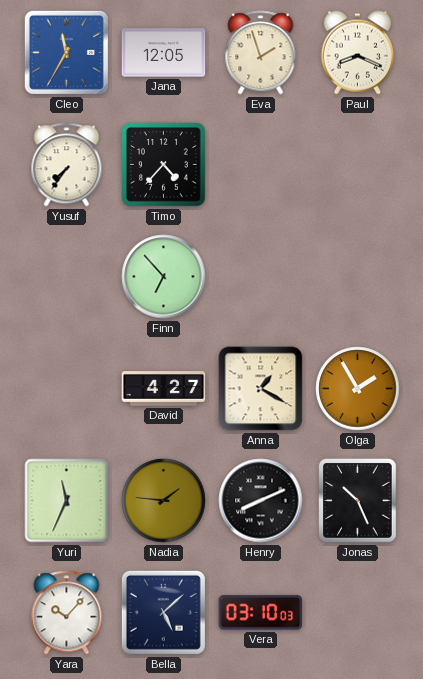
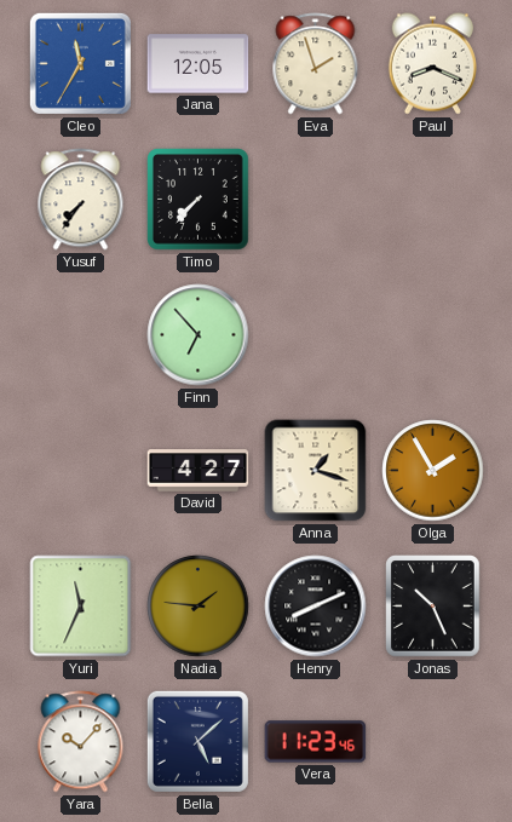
Timo: 4:37 -> 7:37 (199, 200)
Anna: 1:20 -> 1:18 (316, 471)
Vera: 03:10 -> 11:23 (316, 742)
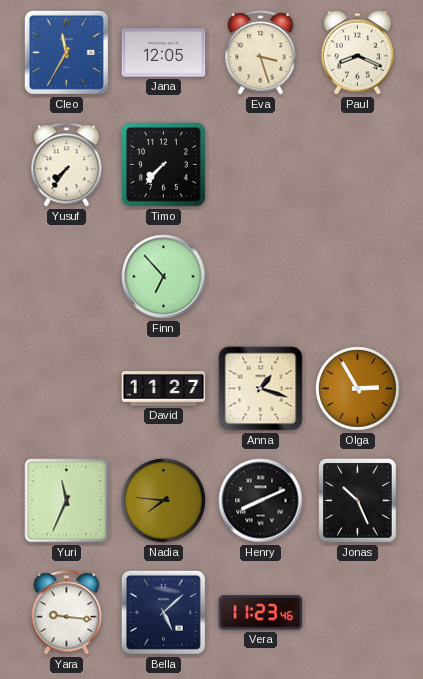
Eva: 1:57 -> 3:27 (261, 53)
David: 4:27 -> 11:27 (164, 389)
Olga: 1:55 -> 2:55 (358, 389)
Nadia: 1:46 -> 7:46 (164, 501)
Yara: 10:07 -> 9:16 (67, 613)
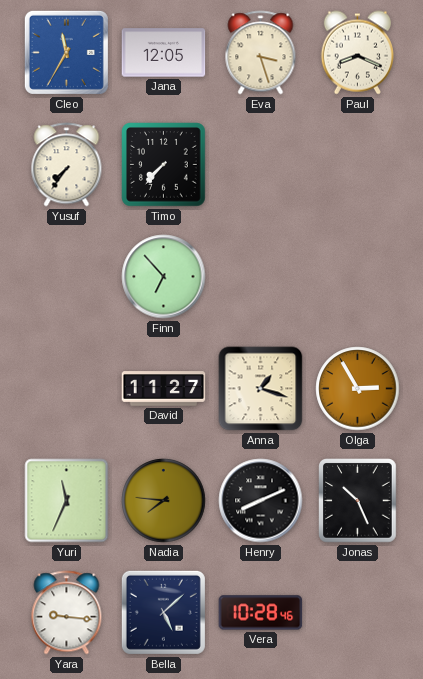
Vera: 11:23 -> 10:28 (261, 613)
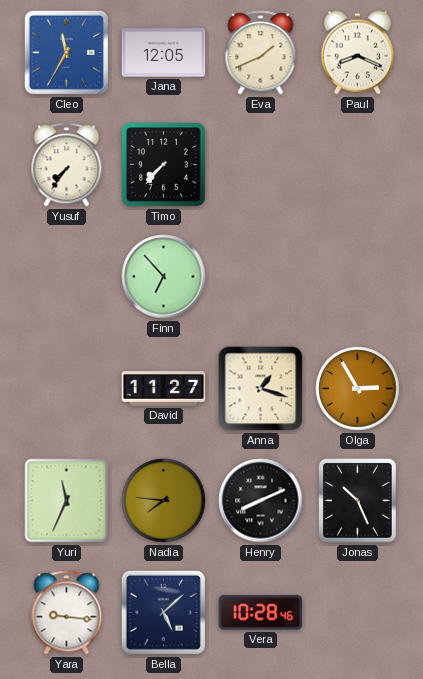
Eva: 3:27 -> 1:41 (261, 53)
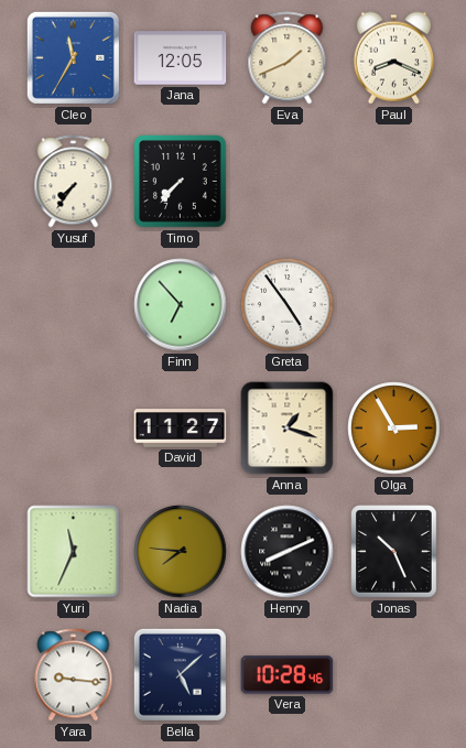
Greta: none -> 4:54 (288, 305)
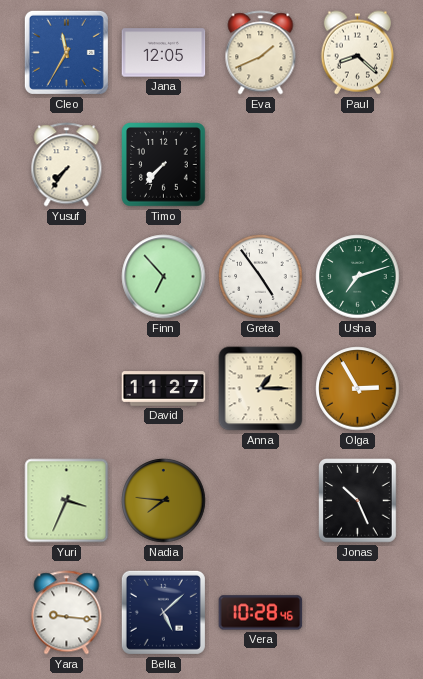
Paul: 8:19 -> 8:22 (357, 53)
Usha: none -> 7:12 (358, 277)
Anna: 1:18 -> 1:15 (261, 389)
Yuri: 11:34 -> 3:34 (67, 501)
Henry: 8:11 -> none (288, 552)
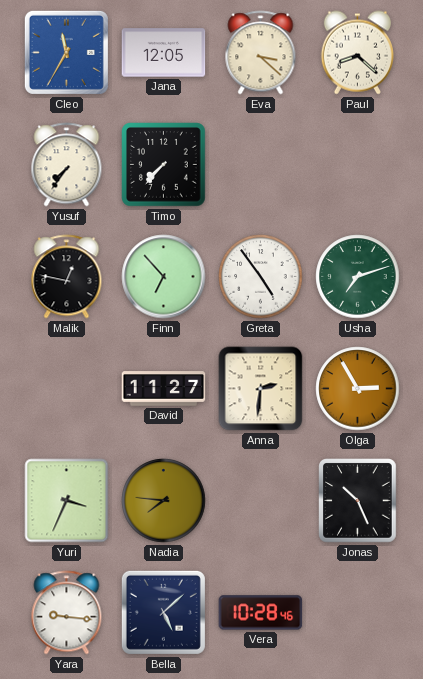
Eva: 1:41 -> 3:22 (261, 53)
Malik: none -> 12:47 (67, 277)
Anna: 1:15 -> 2:31 (261, 389)
